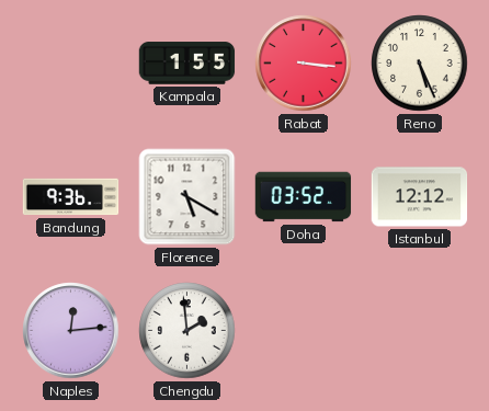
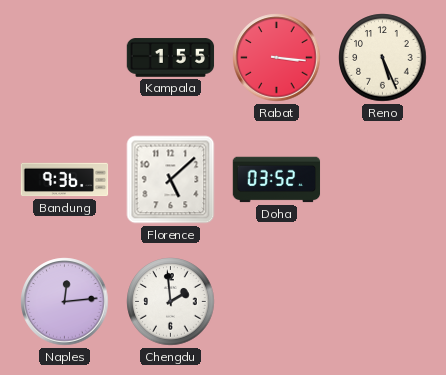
Florence: 5:20 -> 5:08 (171, 180)
Istanbul: 12:12 -> none (420, 197)
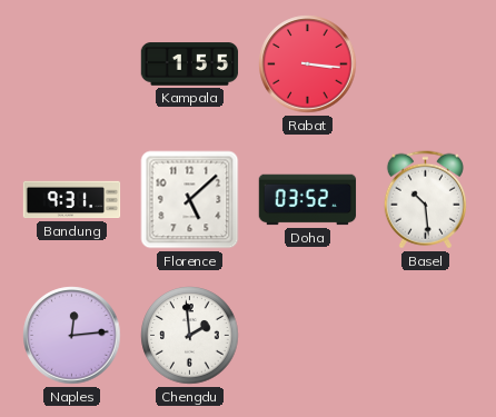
Reno: 5:26 -> none (383, 58)
Bandung: 9:36 -> 9:31 (72, 200)
Basel: none -> 10:29 (425, 200)
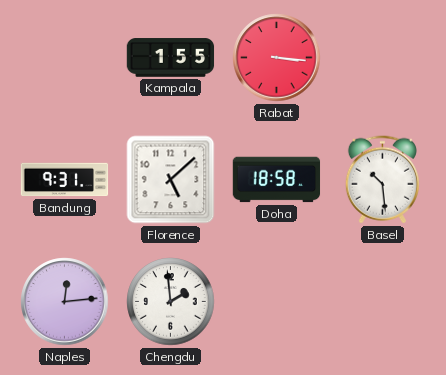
Doha: 03:52 -> 18:58 (277, 180)
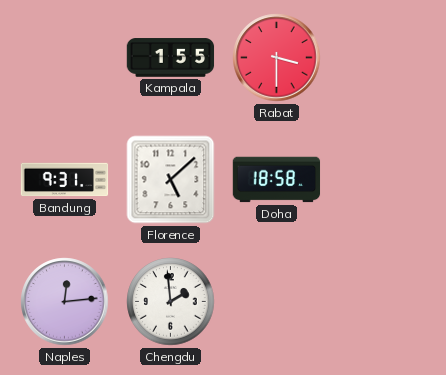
Rabat: 3:16 -> 3:30 (277, 58)
Basel: 10:29 -> none (382, 180)
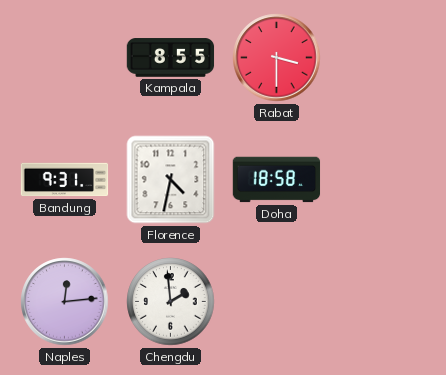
Kampala: 1:55 -> 8:55 (171, 58)
Florence: 5:08 -> 4:32 (171, 180)
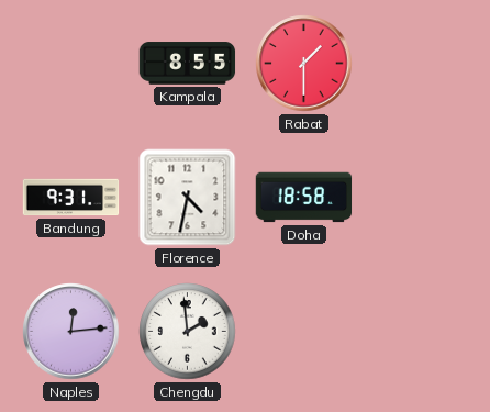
Rabat: 3:30 -> 1:30 (304, 64)
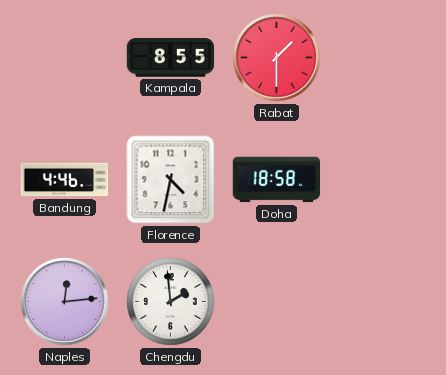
Bandung: 9:31 -> 4:46 (65, 180)
